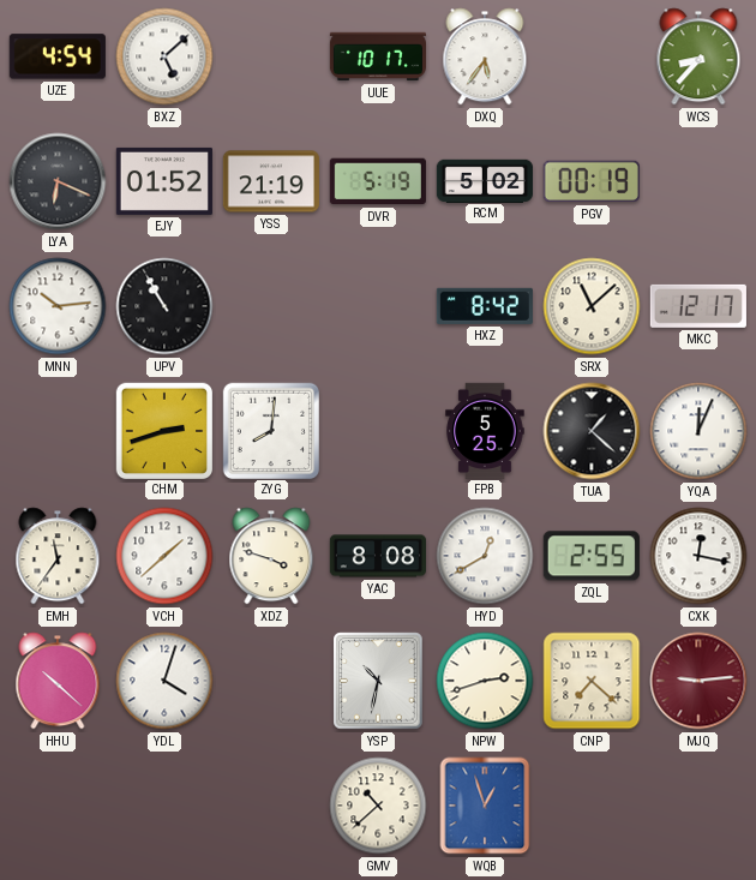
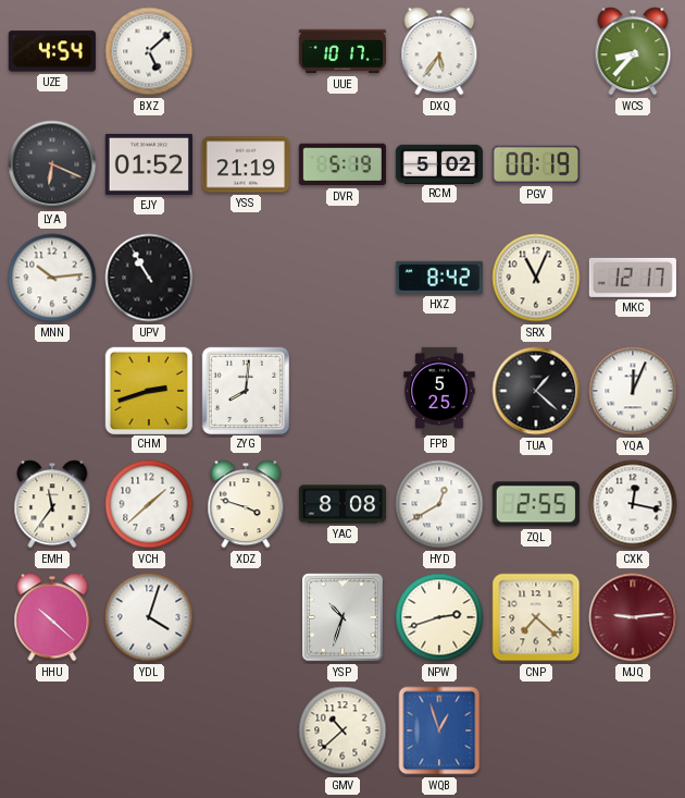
SRX: 11:08 -> 11:04 (536, 278)
YSP: 10:32 -> 10:33 (342, 617)
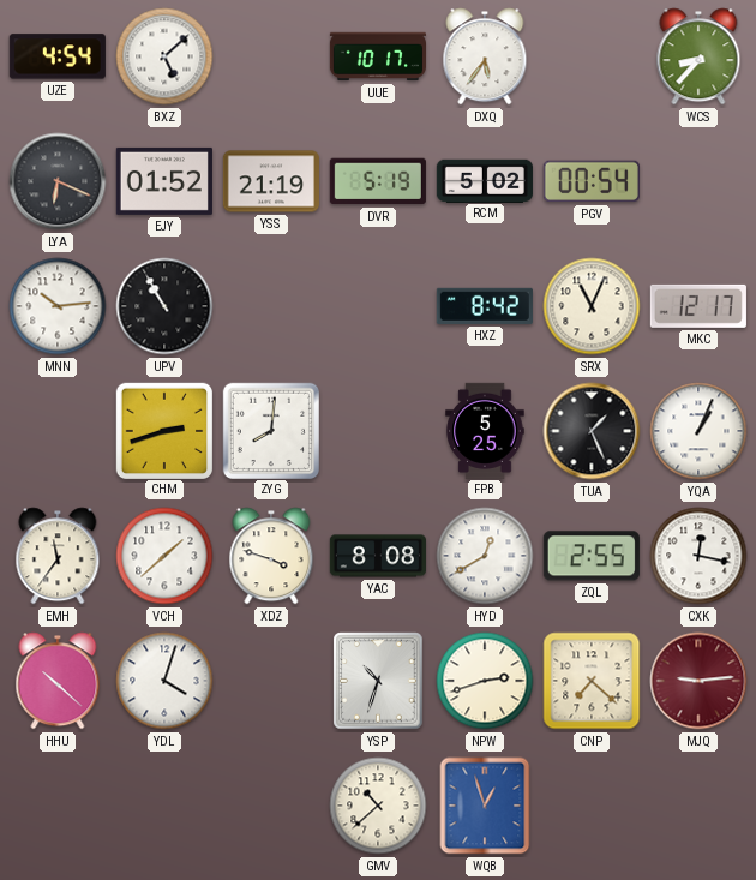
PGV: 00:19 -> 00:54 (592, 181)
TUA: 1:22 -> 1:26 (592, 431)
YQA: 12:04 -> 1:04 (698, 431)
